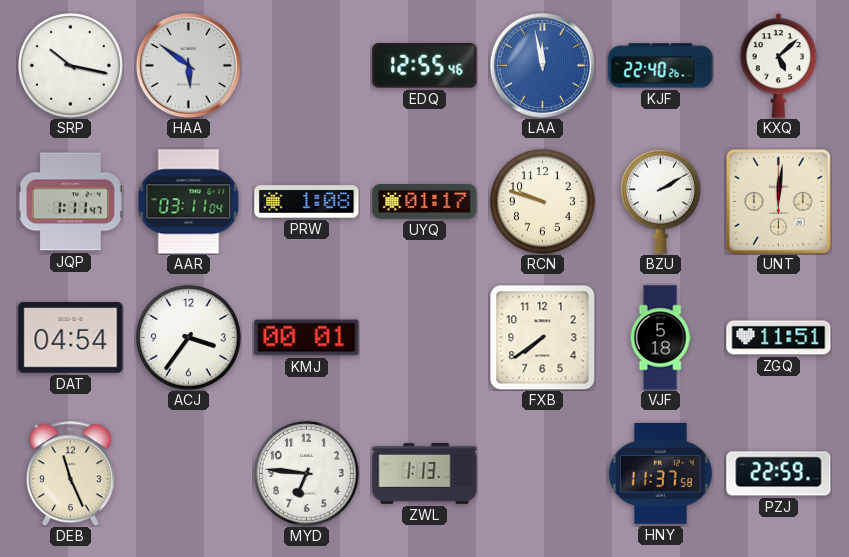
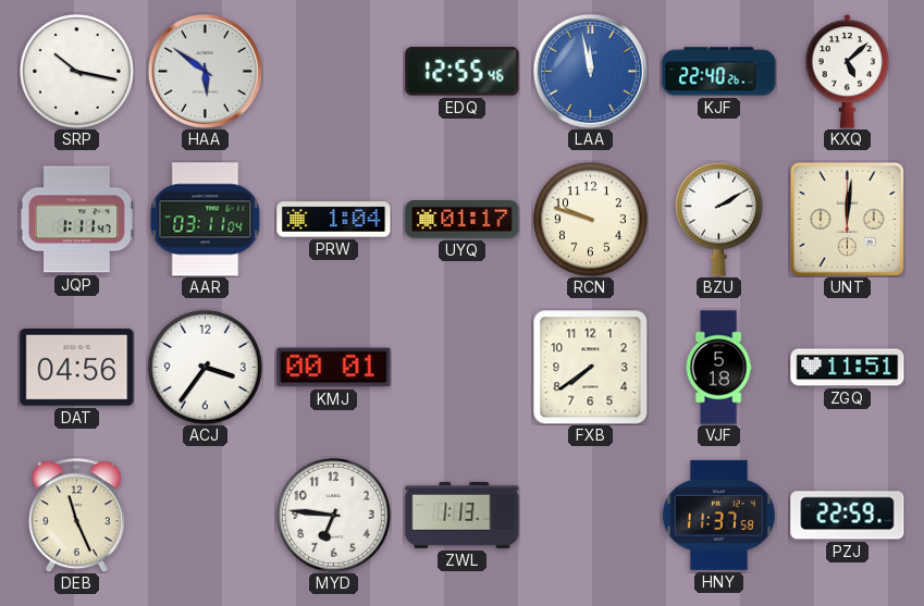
PRW: 1:08 -> 1:04 (334, 220)
DAT: 04:54 -> 04:56 (77, 368)
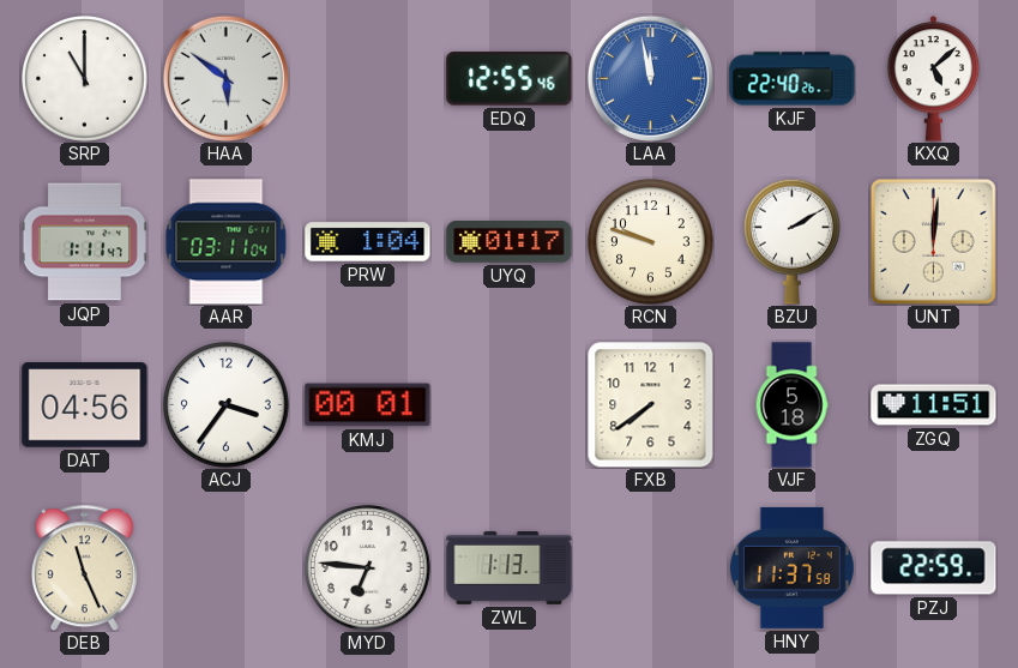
SRP: 10:17 -> 11:00 (85, 79)
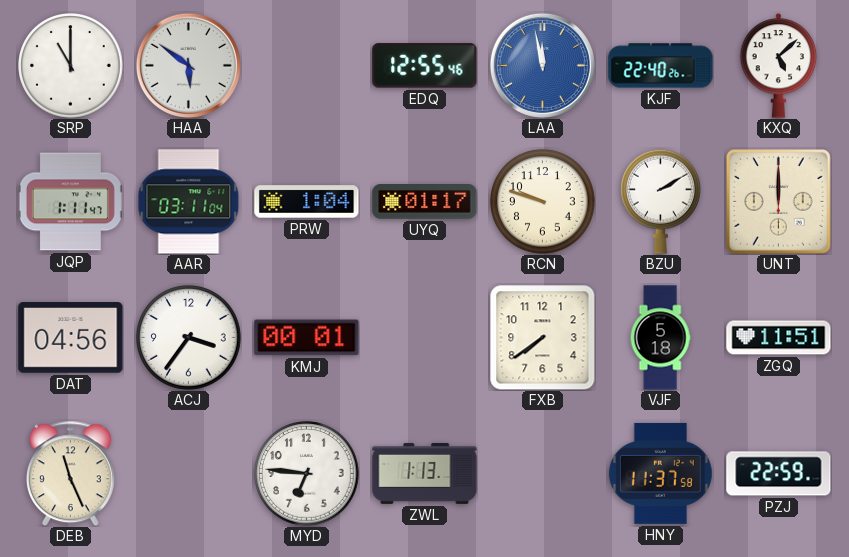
UNT: 12:01 -> 12:00 (778, 201)
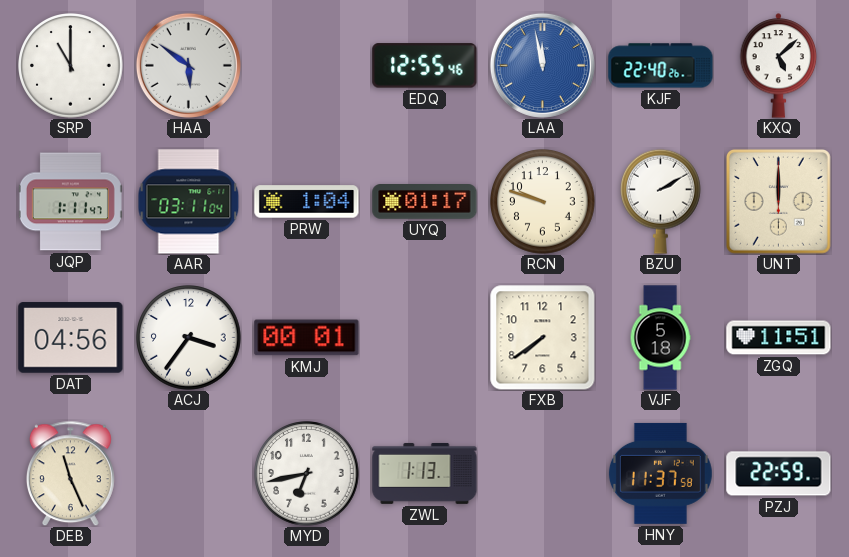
MYD: 6:46 -> 6:43 (307, 474)
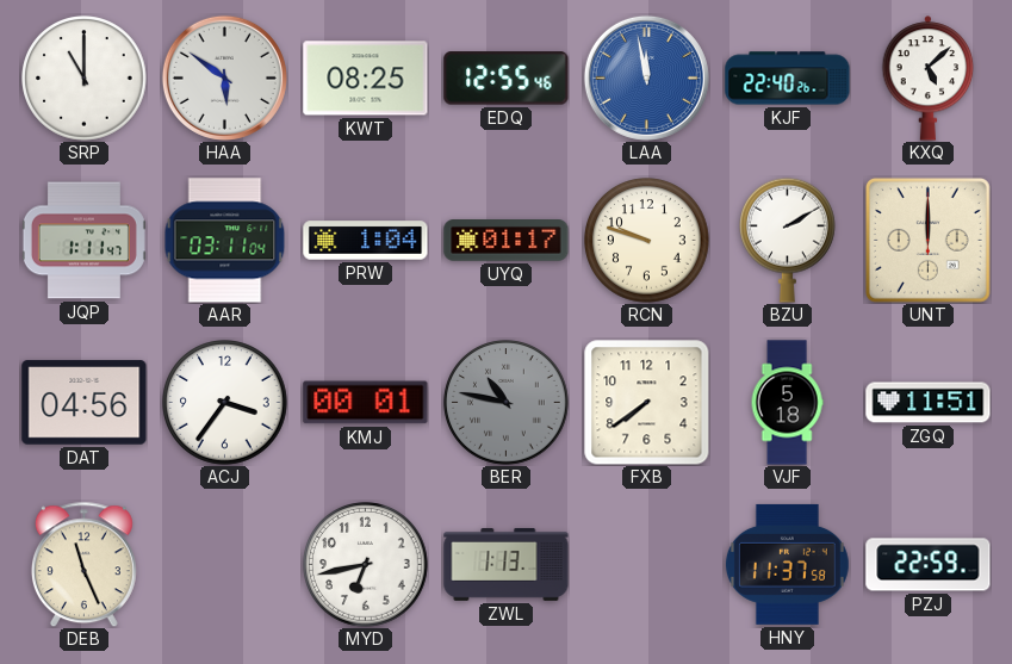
KWT: none -> 08:25 (366, 79)
BER: none -> 10:47 (507, 403)
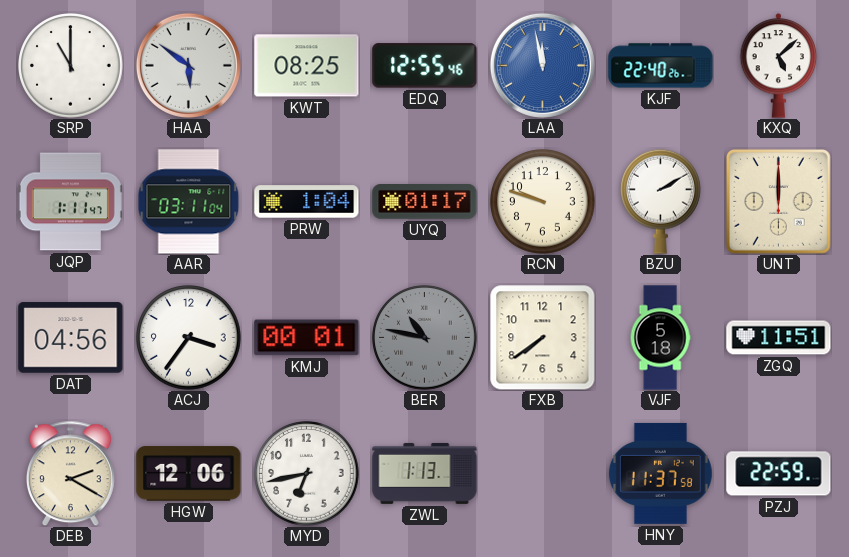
DEB: 11:26 -> 2:20 (70, 473)
HGW: none -> 12:06 (189, 474)
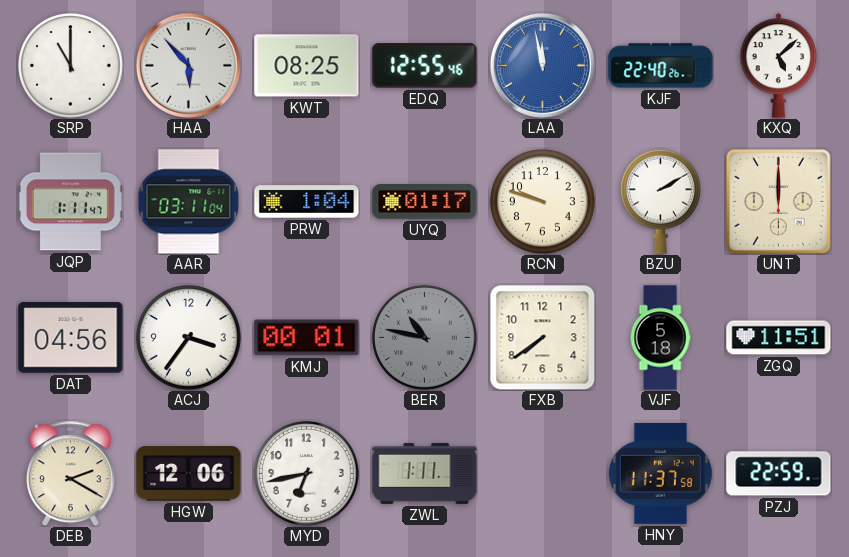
HAA: 5:51 -> 5:53 (188, 65)
ZWL: 1:13 -> 1:11 (425, 473)
